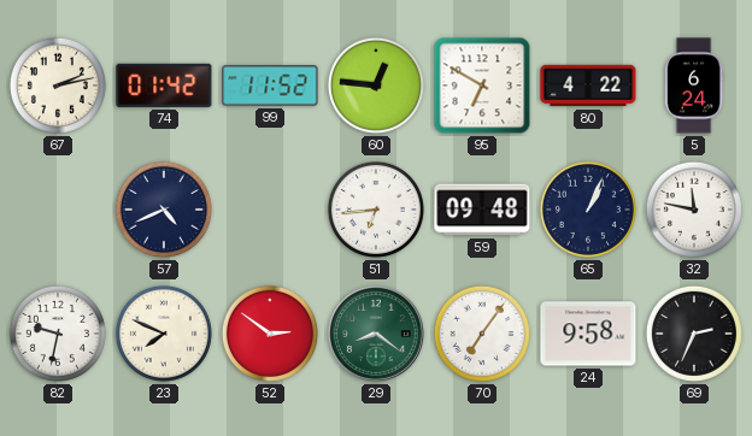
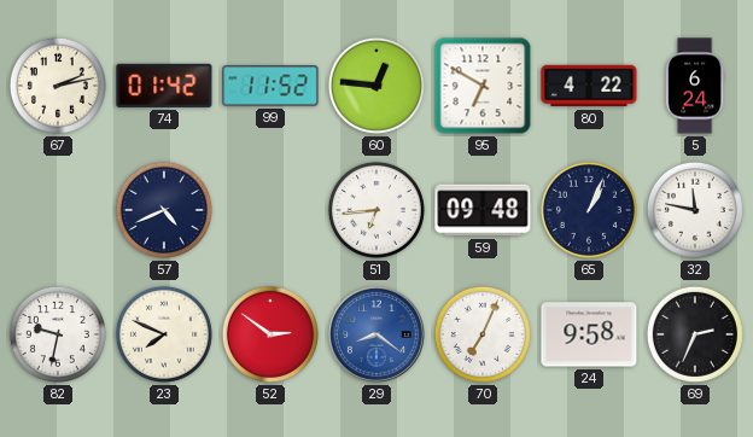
29 dial: green -> blue (378, 336)
70: 7:06 -> 7:04 (483, 334)
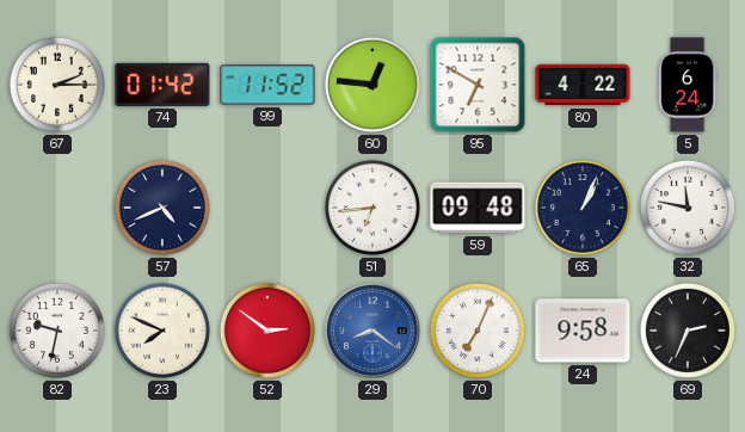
67: 2:13 -> 2:15 (57, 85)
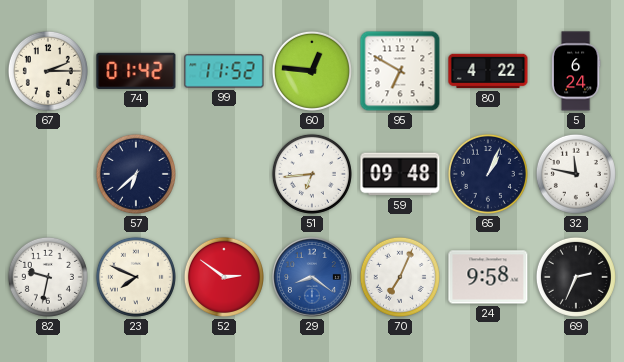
57: 4:41 -> 6:38 (136, 174)
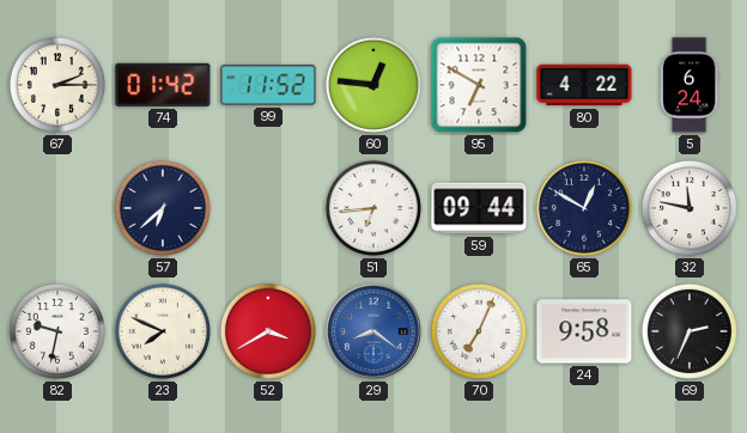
59: 09:48 -> 09:44 (479, 208)
65: 1:04 -> 12:50 (584, 208)
52: 2:51 -> 3:40 (268, 331)
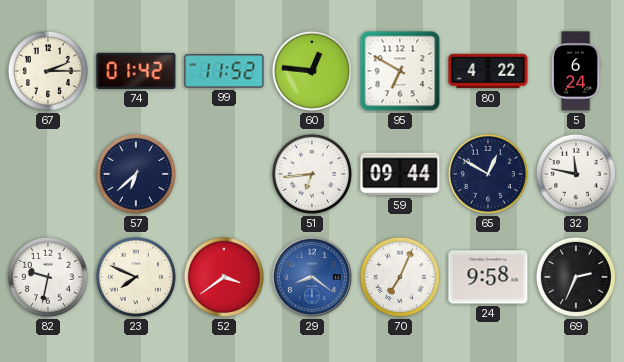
52: 3:40 -> 3:39 (224, 277)
